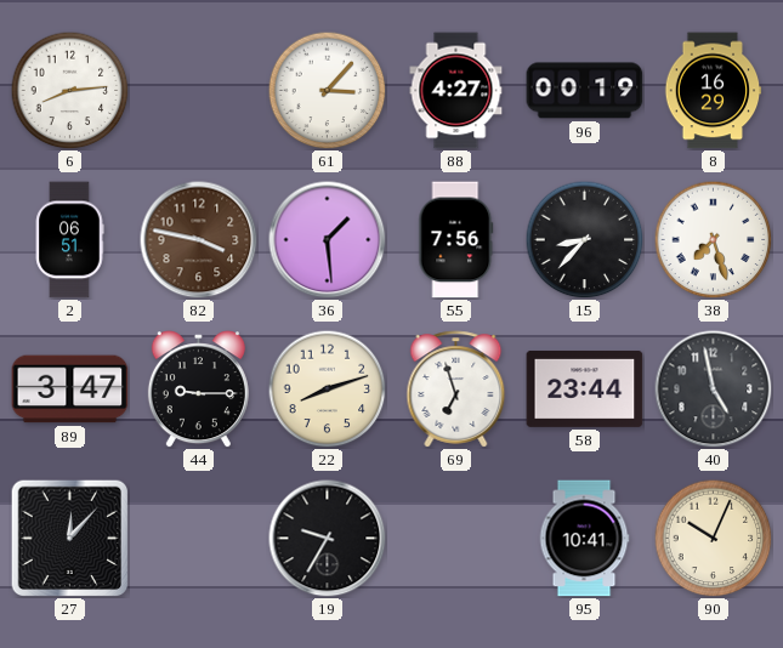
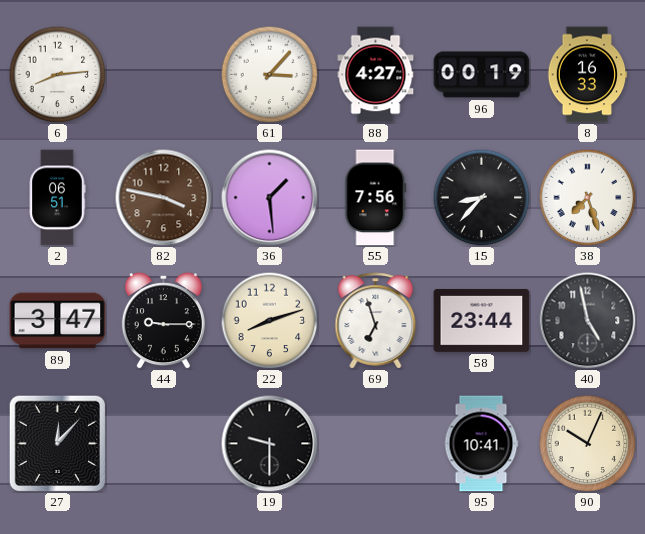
8: 16:29 -> 16:33 (587, 75)
19: 9:35 -> 9:30 (270, 444)
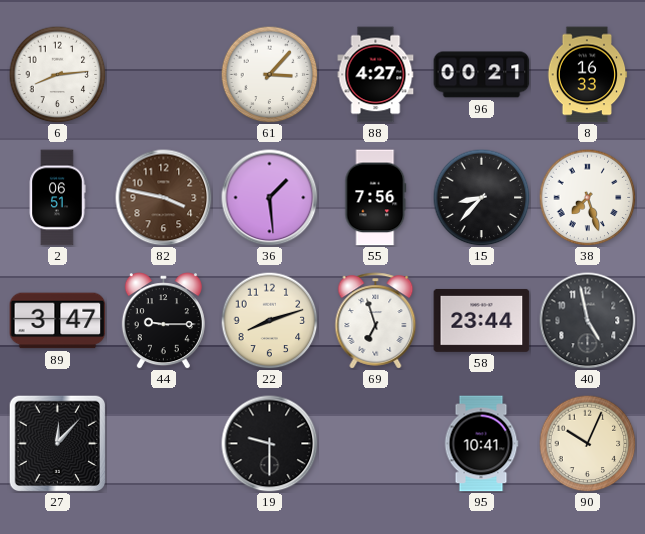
96: 00:19 -> 00:21 (482, 75)
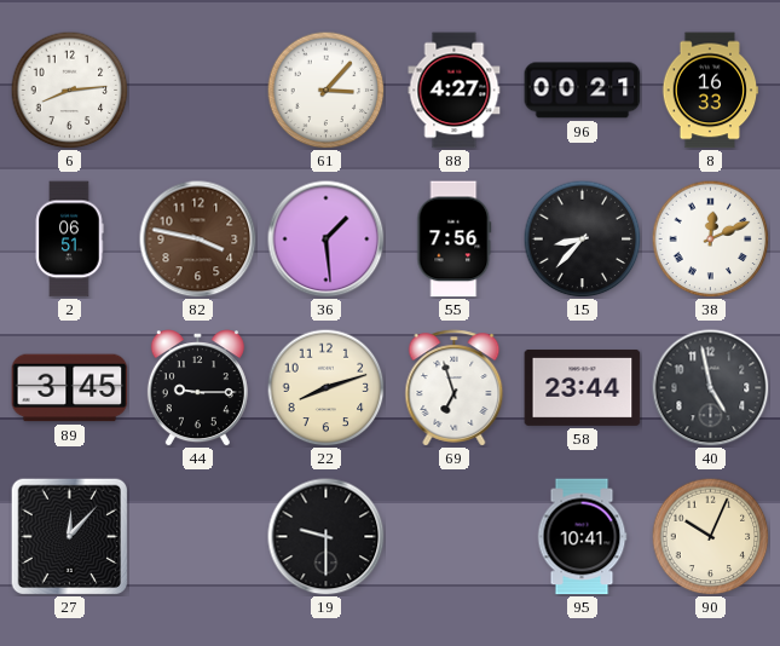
38: 7:27 -> 12:11 (710, 238)
89: 3:47 -> 3:45 (70, 388)
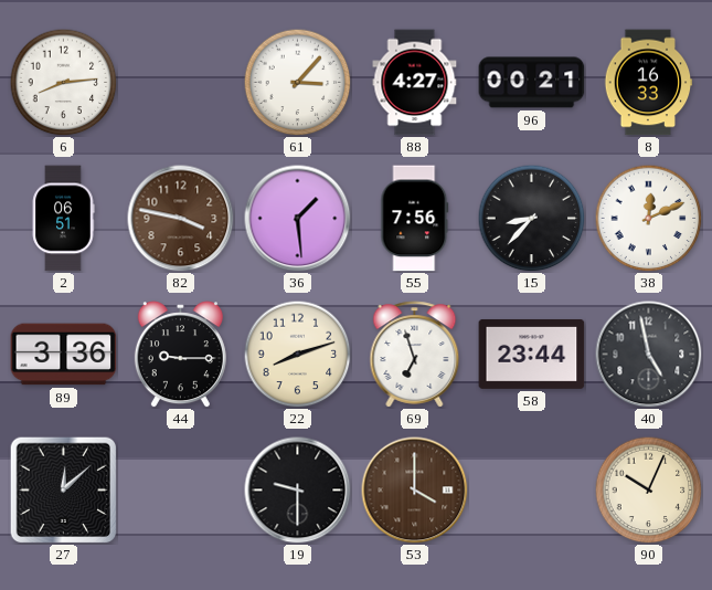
89: 3:45 -> 3:36 (64, 355)
27: 12:07 -> 12:08 (63, 489)
53: none -> 4:00 (415, 491)
95: 10:41 -> none (582, 537)
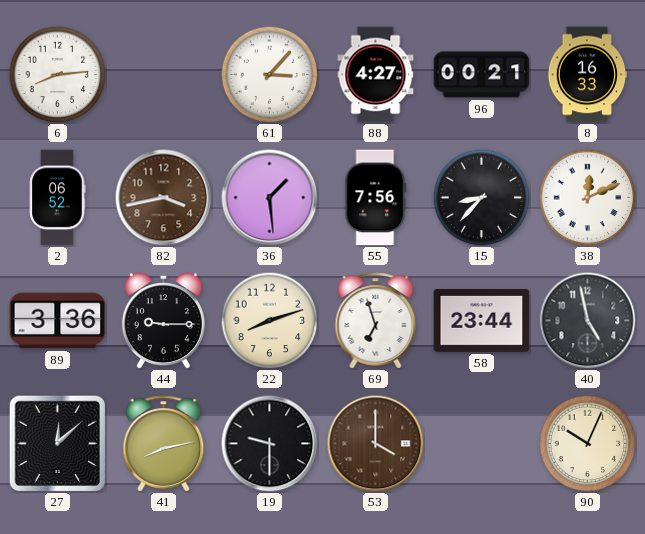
2: 06:51 -> 06:52 (57, 198)
82: 3:47 -> 3:43 (164, 198)
41: none -> 8:13 (164, 444)
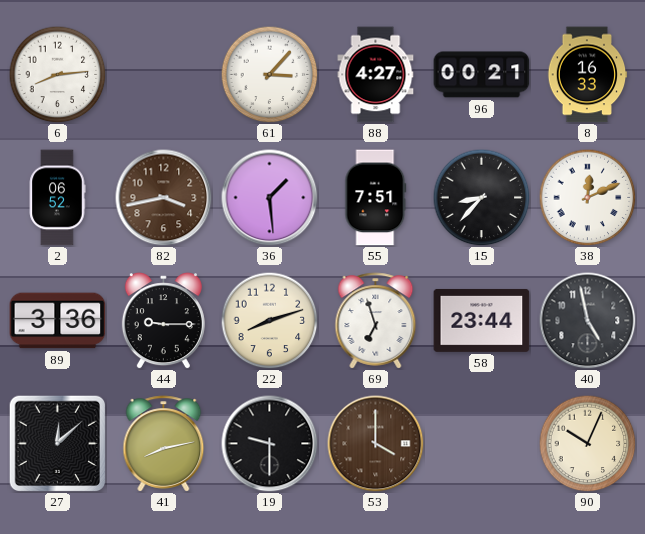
55: 7:56 -> 7:51 (376, 198)
